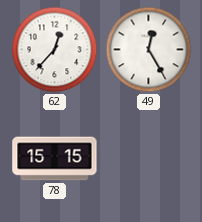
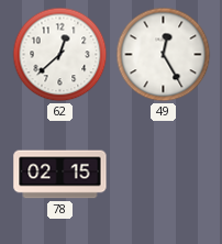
62: 12:37 -> 12:38 (60, 55)
78: 15:15 -> 02:15 (60, 175)
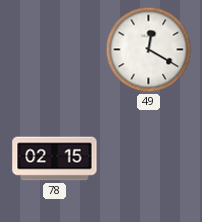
62: 12:38 -> none (60, 55)
49: 12:25 -> 12:20 (149, 50)
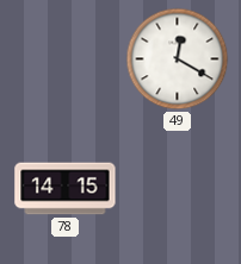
78: 02:15 -> 14:15 (66, 189)
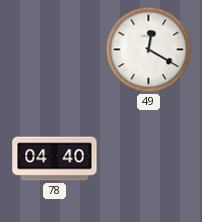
78: 14:15 -> 04:40 (55, 159)
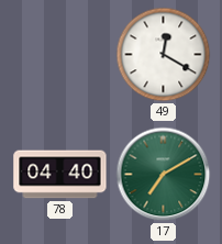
17: none -> 7:10 (164, 175)
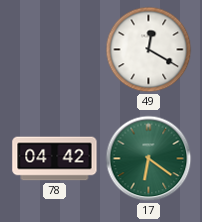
78: 04:40 -> 04:42 (55, 159)
17: 7:10 -> 6:21 (149, 159)
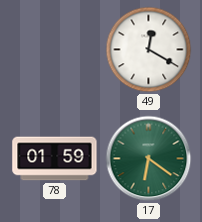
78: 04:42 -> 01:59 (55, 159)
